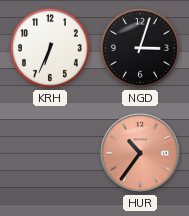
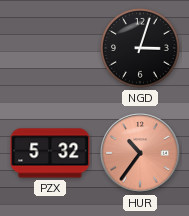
KRH: 6:34 -> none (51, 49)
PZX: none -> 5:32 (50, 153)
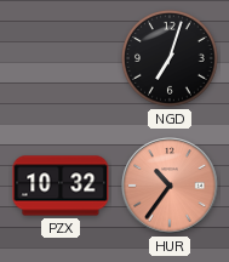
NGD: 3:03 -> 7:03 (171, 59)
PZX: 5:32 -> 10:32 (61, 186)
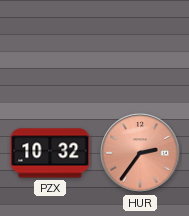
NGD: 7:03 -> none (171, 59)
HUR: 10:36 -> 2:36 (140, 153)
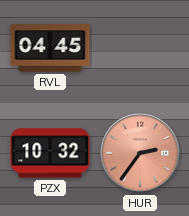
RVL: none -> 04:45 (50, 48)
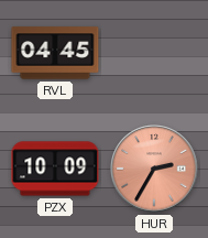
PZX: 10:32 -> 10:09 (55, 169)
HUR: 2:36 -> 2:35 (154, 169)
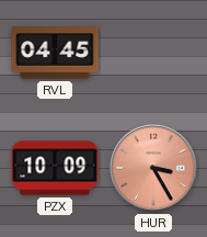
HUR: 2:35 -> 3:25 (153, 168)
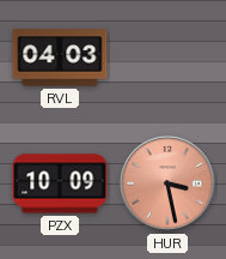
RVL: 04:45 -> 04:03 (60, 58)
HUR: 3:25 -> 3:28 (167, 183)
